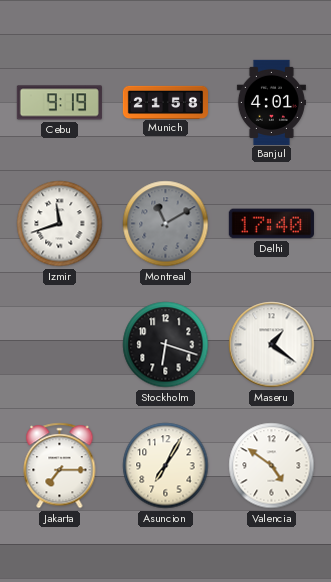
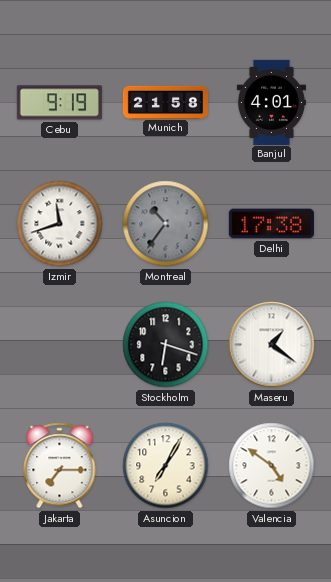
Montreal: 11:10 -> 10:36 (166, 224)
Delhi: 17:40 -> 17:38 (271, 224)
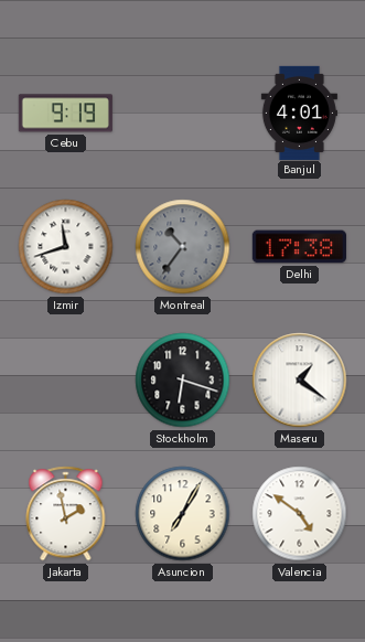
Munich: 21:58 -> none (165, 102)
Jakarta: 7:15 -> 1:58 (66, 514)
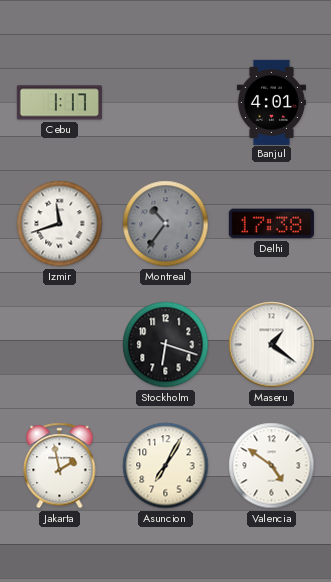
Cebu: 9:19 -> 1:17 (59, 103)
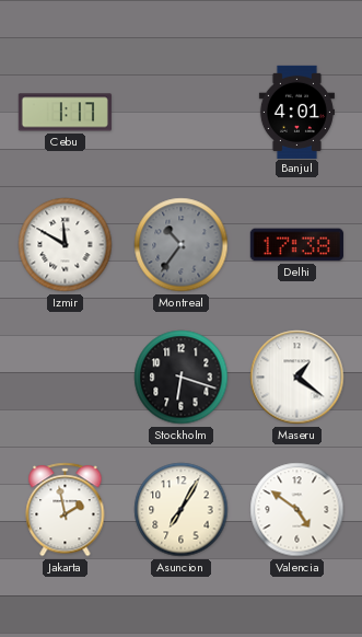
Izmir: 11:42 -> 11:50 (66, 245)
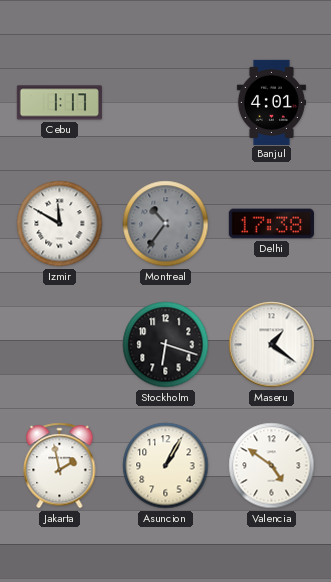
Asuncion: 7:05 -> 1:05 (166, 466)
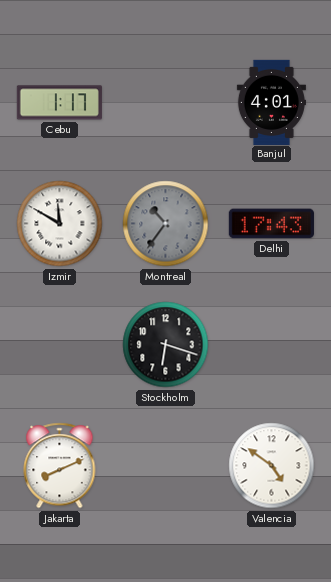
Delhi: 17:38 -> 17:43 (271, 224)
Maseru: 1:21 -> none (272, 345)
Jakarta: 1:58 -> 8:11 (60, 466)
Asuncion: 1:05 -> none (166, 466)
